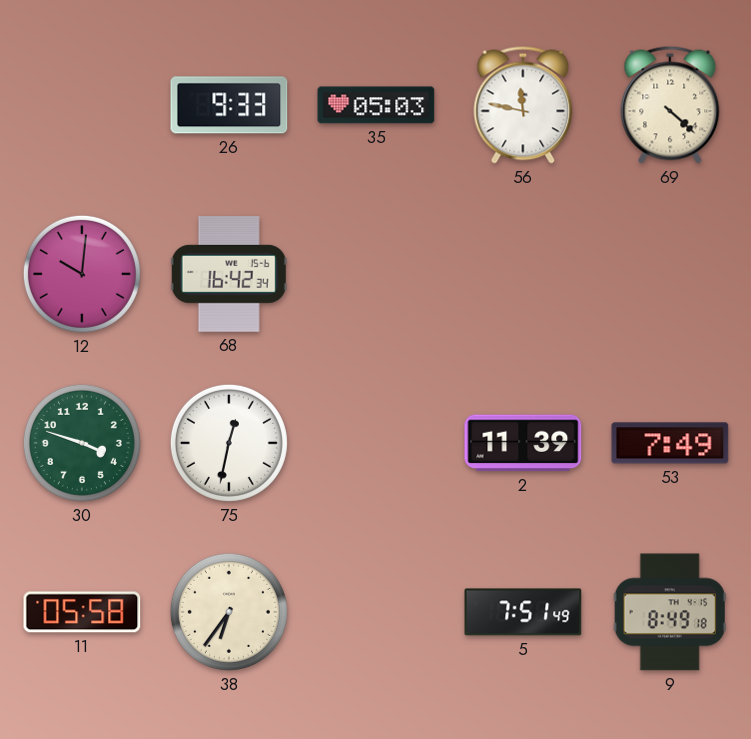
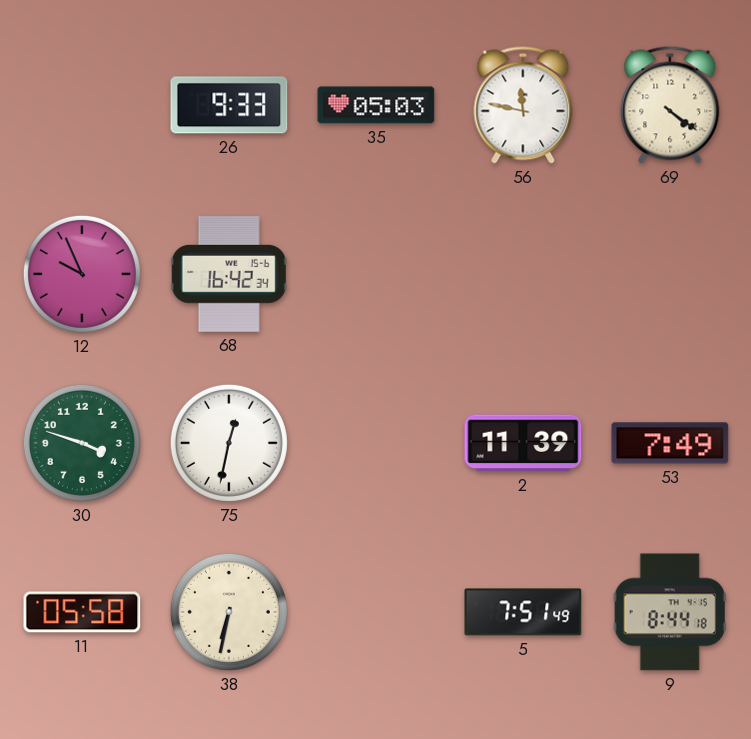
69: 4:22 -> 4:21 (670, 105)
12: 10:01 -> 9:56 (82, 274)
38: 6:36 -> 6:32 (229, 612)
9: 8:49 -> 8:44 (670, 612)
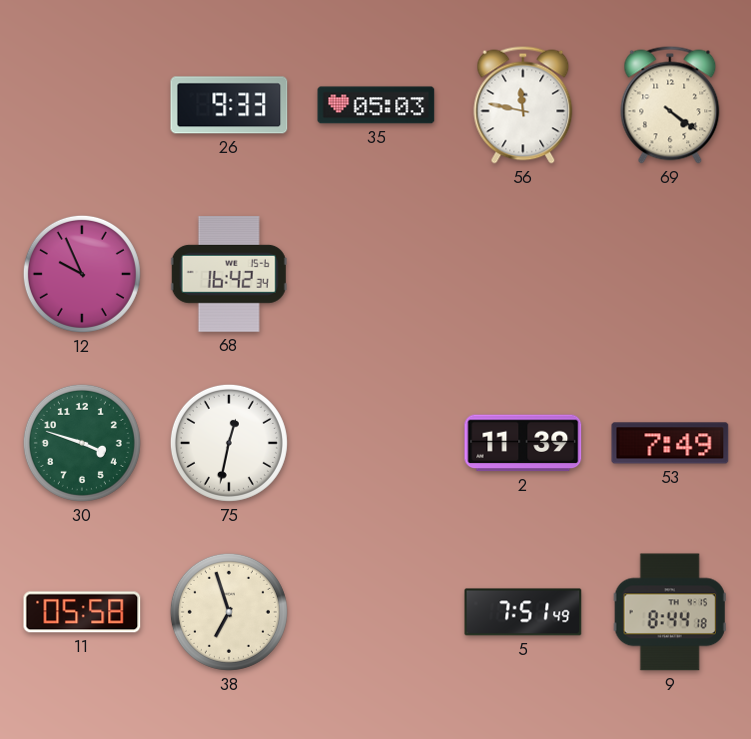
38: 6:32 -> 6:57 (229, 612)
